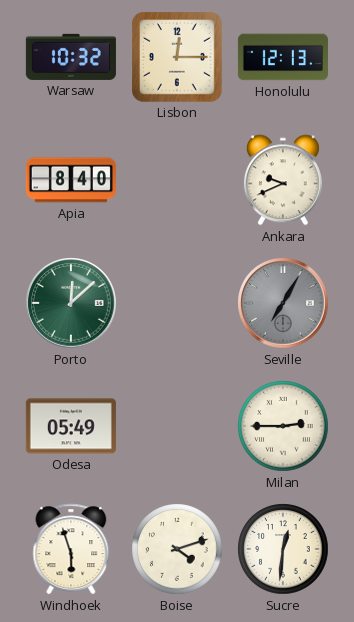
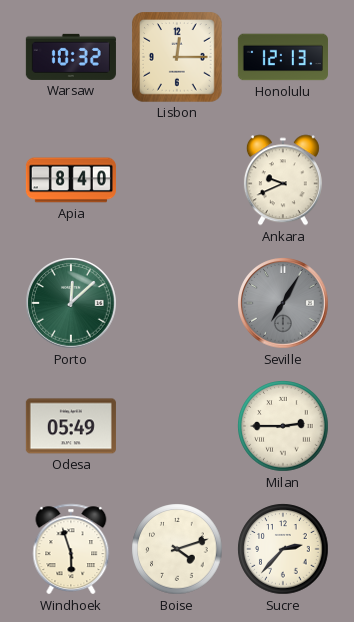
Sucre: 12:31 -> 2:37 (283, 549)
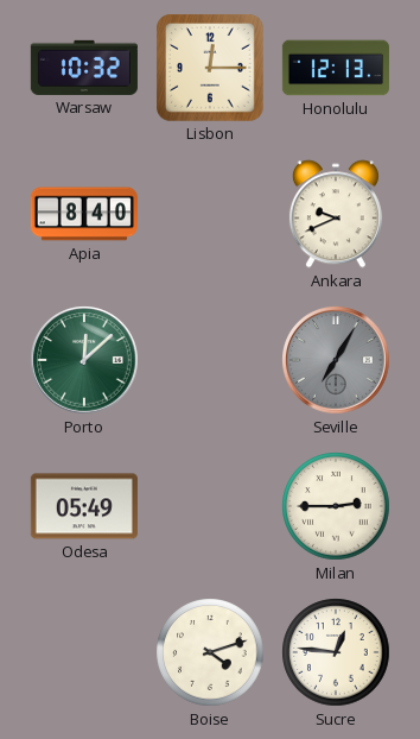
Windhoek: 5:57 -> none (71, 549)
Sucre: 2:37 -> 12:46 (336, 652)
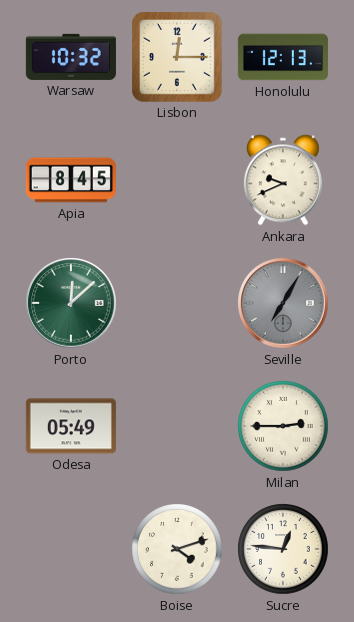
Apia: 8:40 -> 8:45 (71, 180)
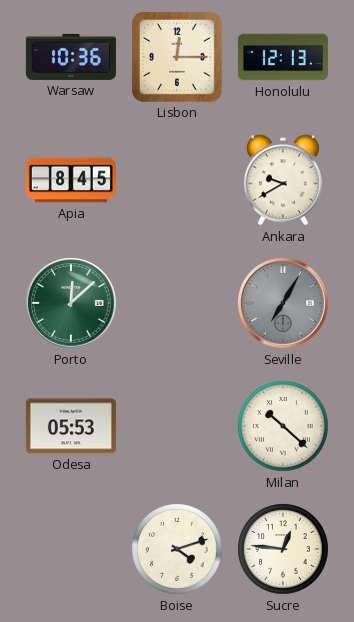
Warsaw: 10:32 -> 10:36 (71, 57)
Ankara: 9:41 -> 9:40 (283, 180)
Odesa: 05:49 -> 05:53 (71, 426)
Milan: 2:45 -> 10:22 (283, 426)
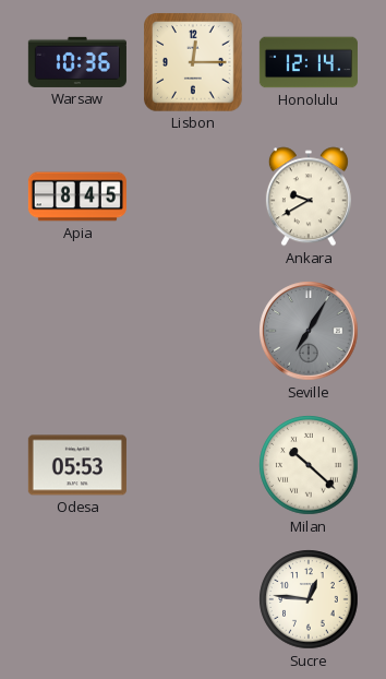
Honolulu: 12:13 -> 12:14 (309, 62)
Porto: 12:08 -> none (71, 303)
Boise: 4:12 -> none (177, 549)
